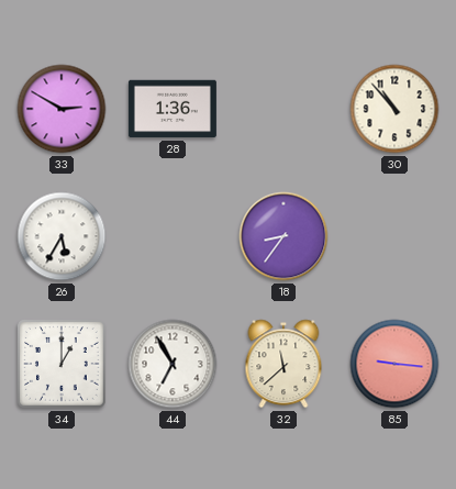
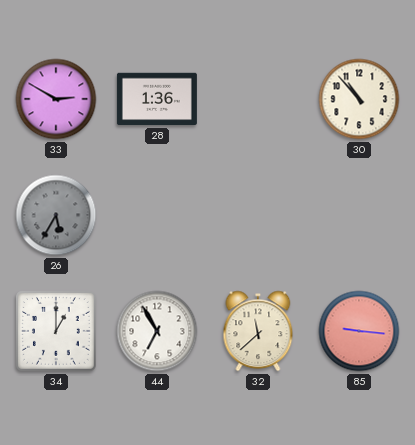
26 dial: white -> grey (56, 215)
18: 8:36 -> none (283, 236)
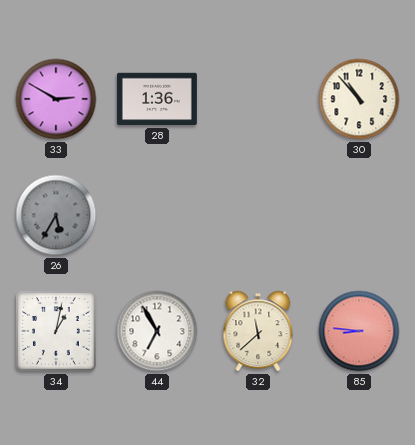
34: 1:00 -> 1:02 (57, 332)
85: 9:16 -> 8:46 (359, 331)
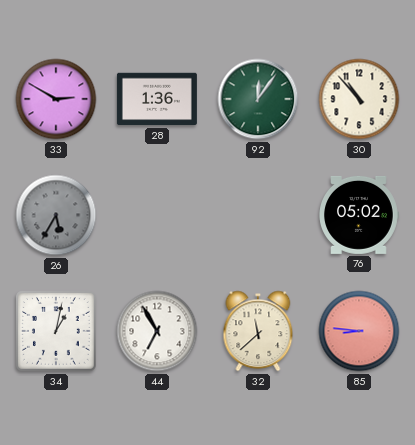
92: none -> 12:06 (258, 99)
76: none -> 05:02 (359, 215)
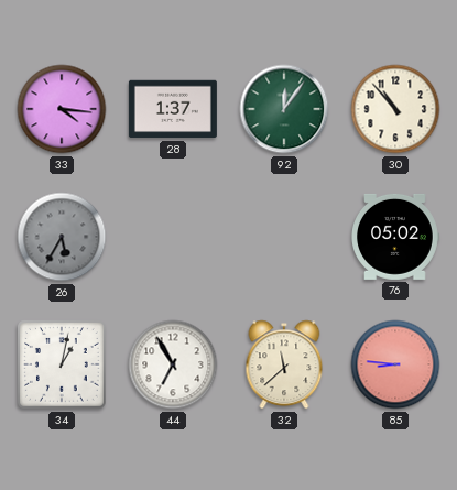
33: 2:50 -> 4:16 (62, 109)
28: 1:36 -> 1:37 (173, 109)
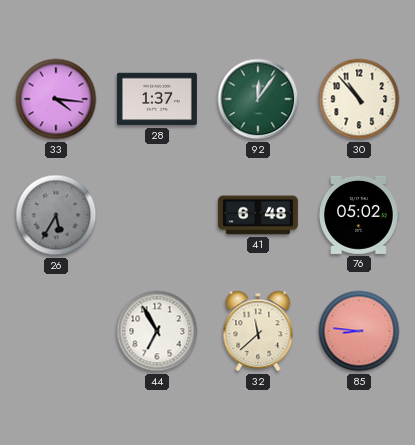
41: none -> 6:48 (258, 215)
34: 1:02 -> none (63, 366)
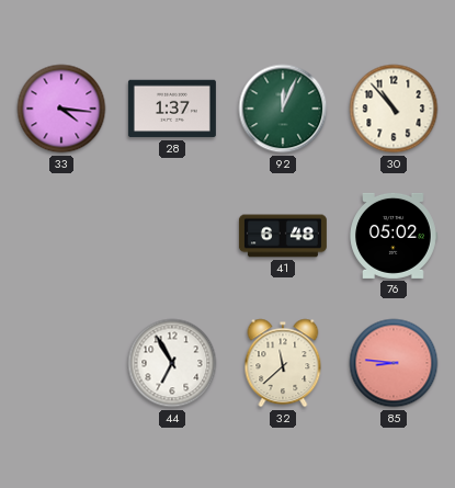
92: 12:06 -> 12:04 (283, 109)
26: 5:35 -> none (56, 215)
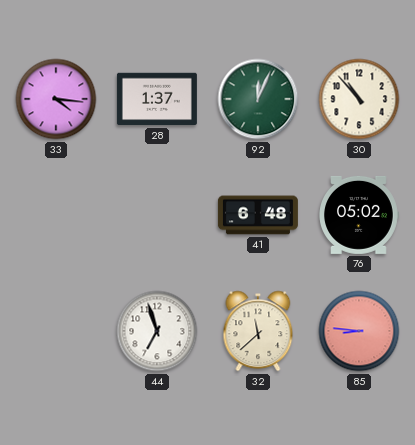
44: 6:55 -> 6:57 (157, 331)
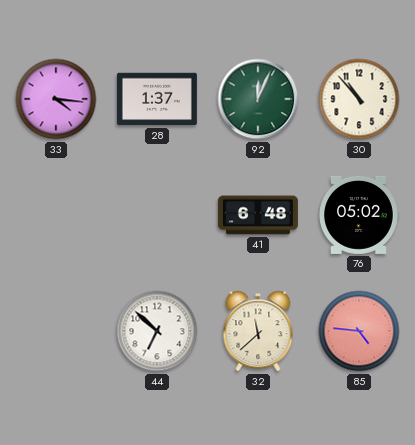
44: 6:57 -> 6:52 (157, 331)
85: 8:46 -> 4:46 (359, 331)
